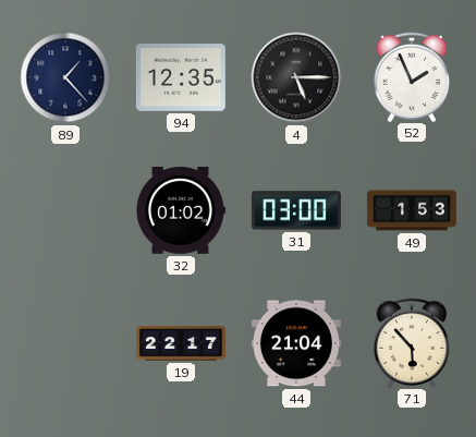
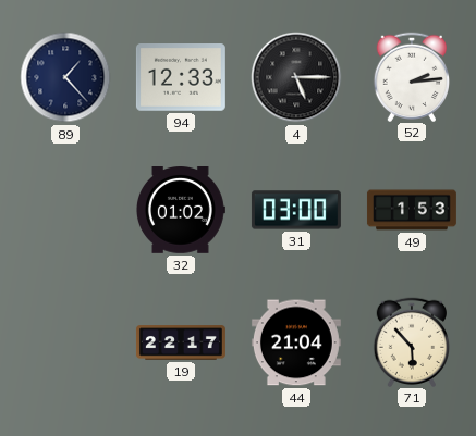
94: 12:35 -> 12:33 (181, 78)
52: 1:56 -> 2:14 (411, 76)
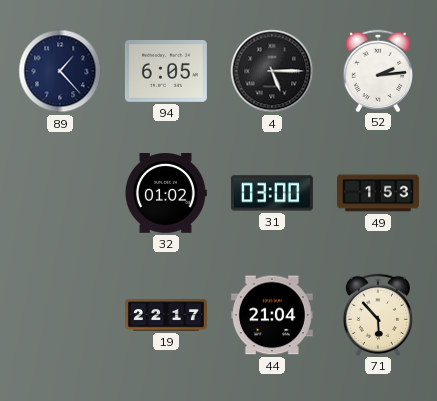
94: 12:33 -> 6:05 (166, 72)
